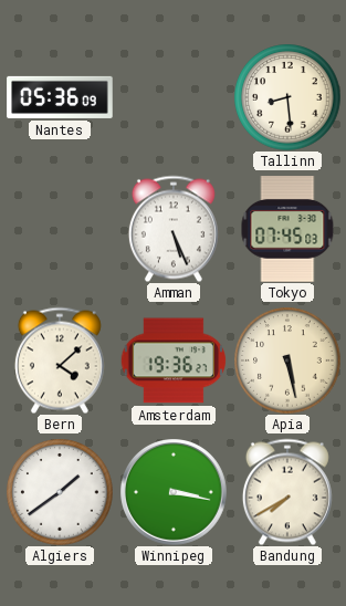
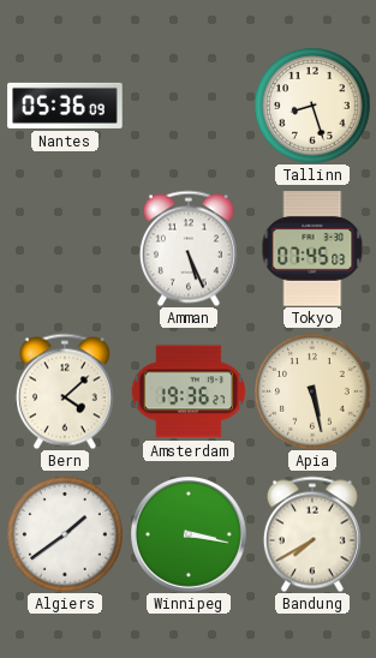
Tallinn: 8:29 -> 8:27 (312, 106)
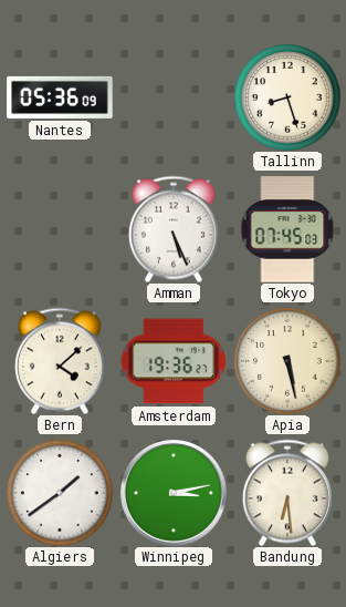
Winnipeg: 3:17 -> 3:13 (175, 494)
Bandung: 7:40 -> 6:29 (287, 493)
